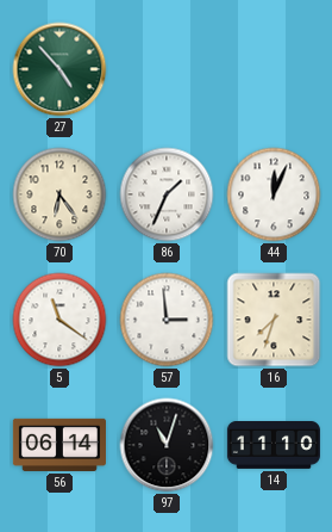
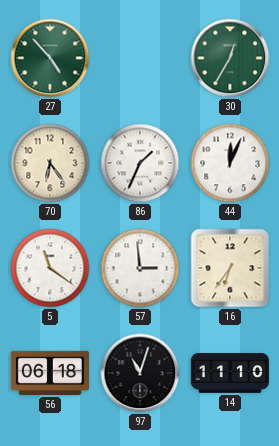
30: none -> 12:35 (230, 58)
16: 7:33 -> 6:36 (230, 268)
56: 06:14 -> 06:18 (50, 373)
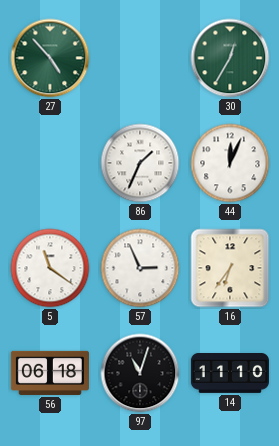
70: 6:24 -> none (50, 163)
57: 2:59 -> 2:56 (140, 268)
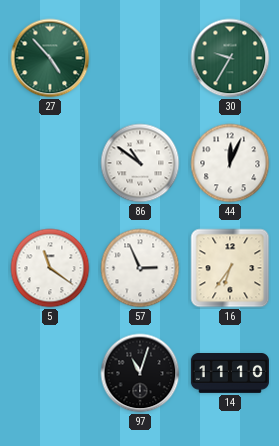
30: 12:35 -> 9:35 (230, 58)
86: 1:34 -> 10:51 (140, 163)
56: 06:18 -> none (50, 373)
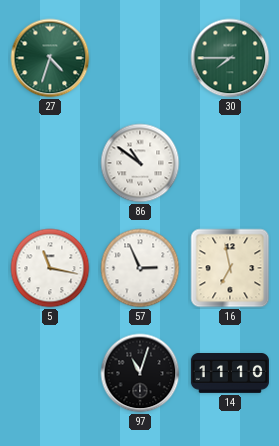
27: 4:53 -> 4:33 (50, 58)
30: 9:35 -> 7:45 (230, 58)
44: 12:04 -> none (230, 163)
5: 11:21 -> 11:17 (50, 268)
16: 6:36 -> 6:58 (230, 268)
